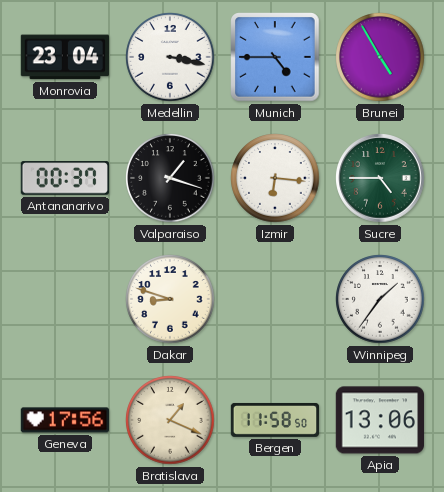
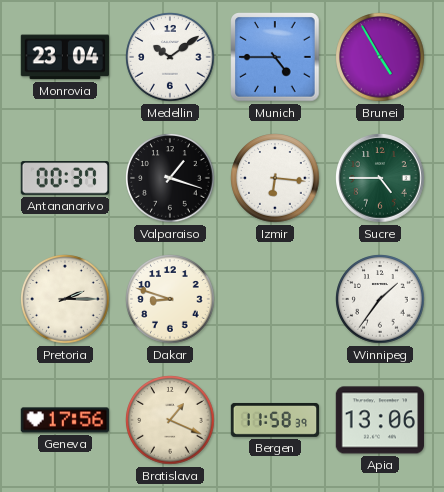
Medellin: 3:17 -> 10:09 (170, 57)
Pretoria: none -> 2:15 (65, 299)
Bergen: 11:58:50 -> 11:58:39 (275, 420)
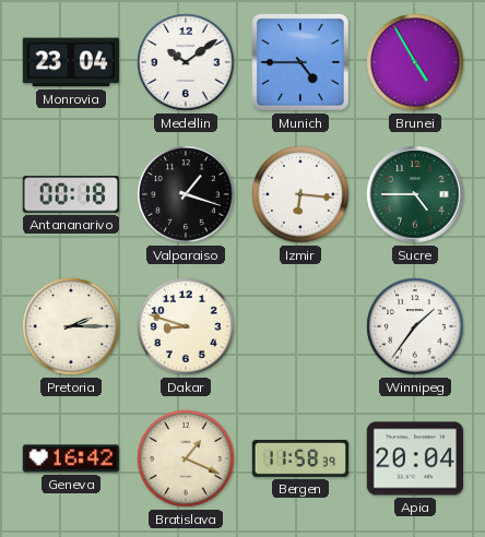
Antananarivo: 00:37 -> 00:18 (70, 194)
Geneva: 17:56 -> 16:42 (70, 458)
Apia: 13:06 -> 20:04 (414, 458)
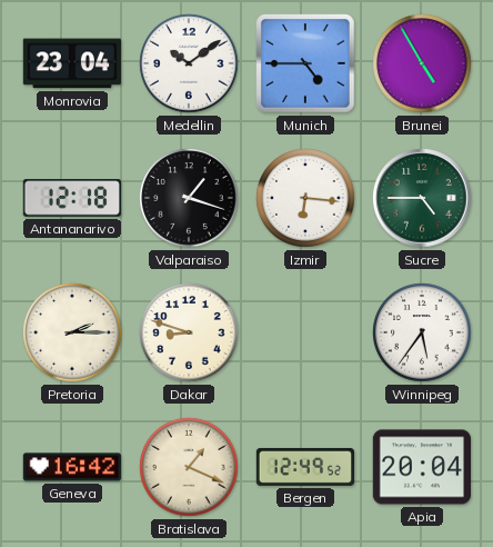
Antananarivo: 00:18 -> 12:18 (71, 198)
Winnipeg: 1:36 -> 5:36 (422, 332)
Bergen: 11:58 -> 12:49 (305, 467)
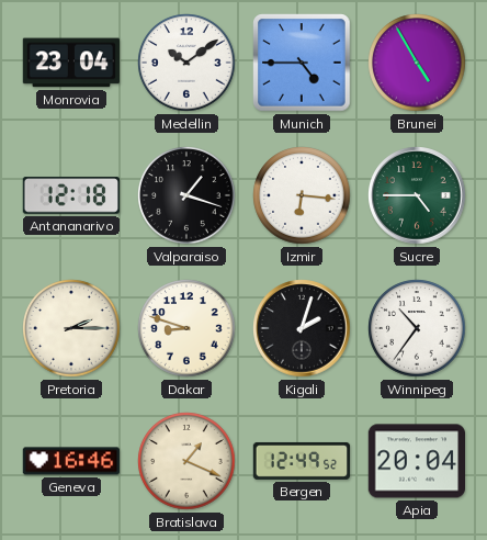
Kigali: none -> 2:03 (302, 328)
Winnipeg: 5:36 -> 10:36 (417, 328)
Geneva: 16:42 -> 16:46 (70, 461)
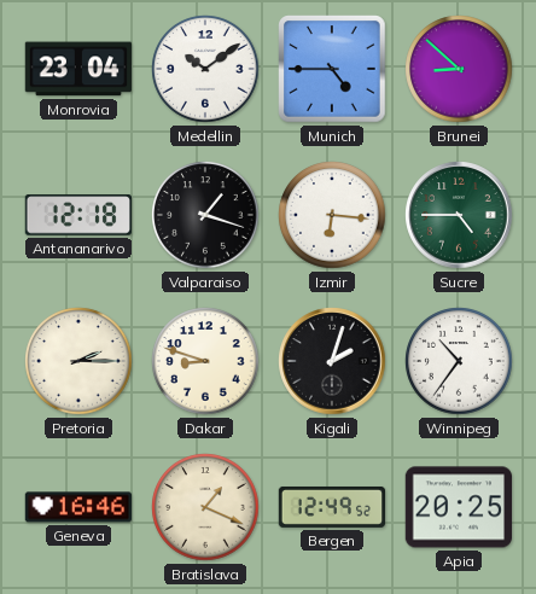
Brunei: 4:55 -> 8:52 (459, 69)
Apia: 20:04 -> 20:25 (458, 507)
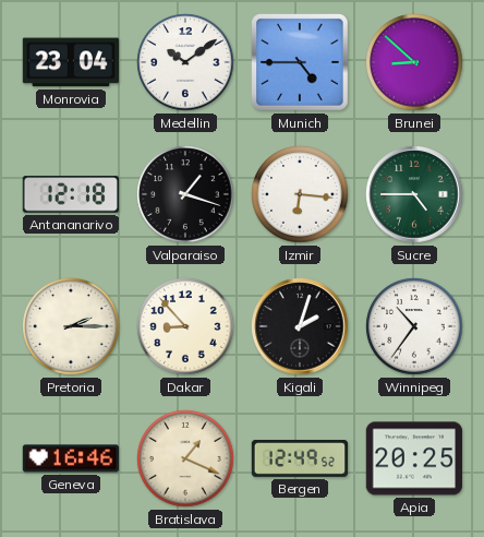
Dakar: 8:48 -> 8:53 (185, 326)
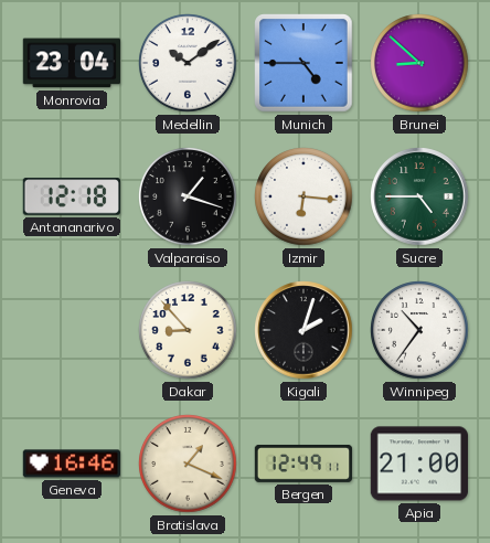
Pretoria: 2:15 -> none (71, 326)
Bergen: 12:49:52 -> 12:49:11 (303, 464)
Apia: 20:25 -> 21:00 (418, 464)
